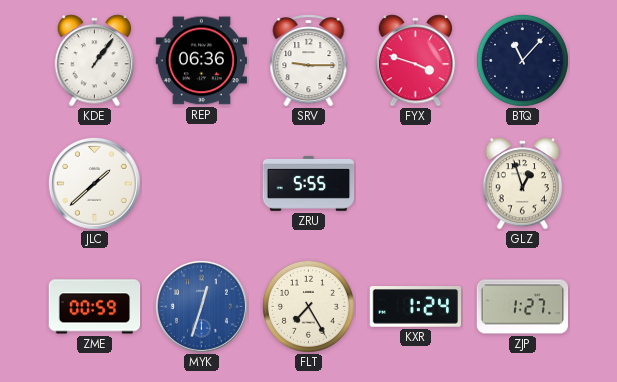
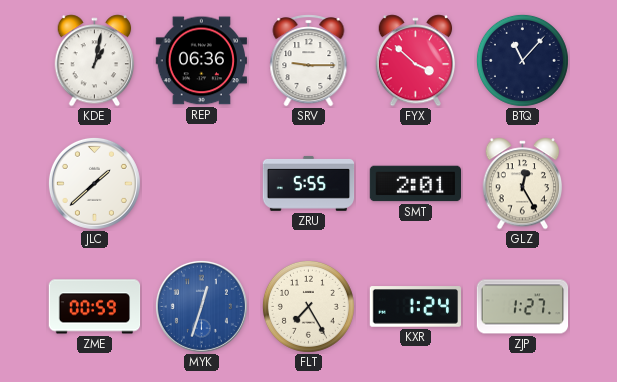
KDE: 1:06 -> 1:02 (95, 61)
FYX: 3:48 -> 3:52 (416, 61)
SMT: none -> 2:01 (415, 184)
GLZ: 12:57 -> 12:25 (523, 184)
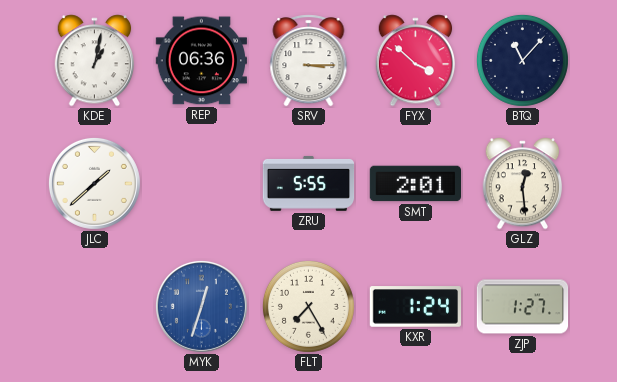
SRV: 9:15 -> 3:15 (309, 61)
GLZ: 12:25 -> 12:29 (523, 184)
ZME: 00:59 -> none (95, 307)
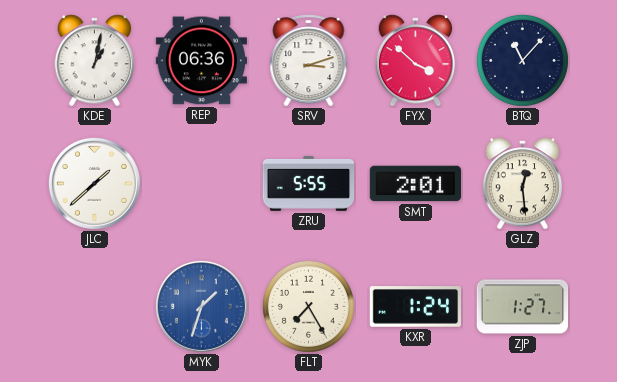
SRV: 3:15 -> 3:12 (309, 61)
MYK: 12:33 -> 1:33 (201, 306)
